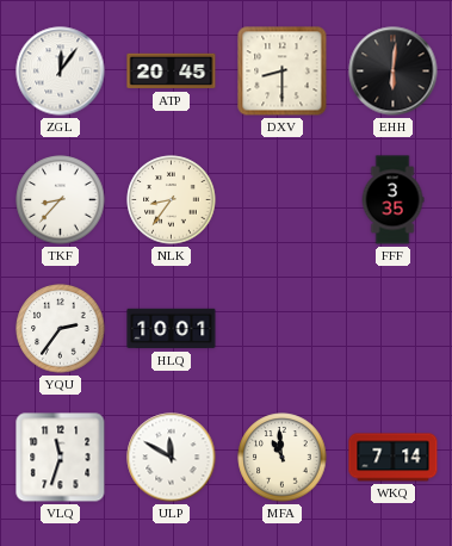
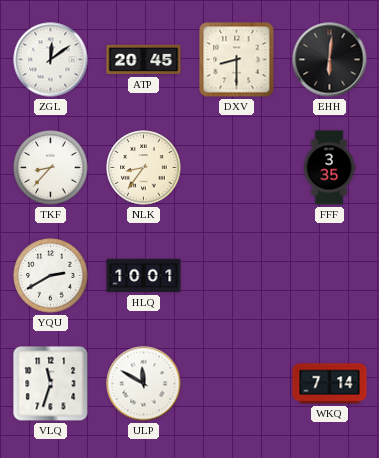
ZGL: 12:06 -> 12:09 (51, 60)
YQU: 2:36 -> 2:40 (51, 276)
MFA: 10:59 -> none (283, 458)
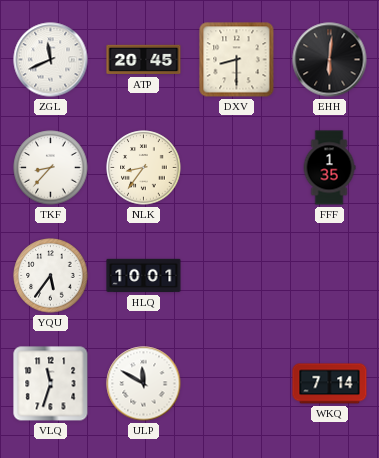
ZGL: 12:09 -> 11:41 (51, 60)
FFF: 3:35 -> 1:35 (329, 168)
YQU: 2:40 -> 5:36 (51, 276)
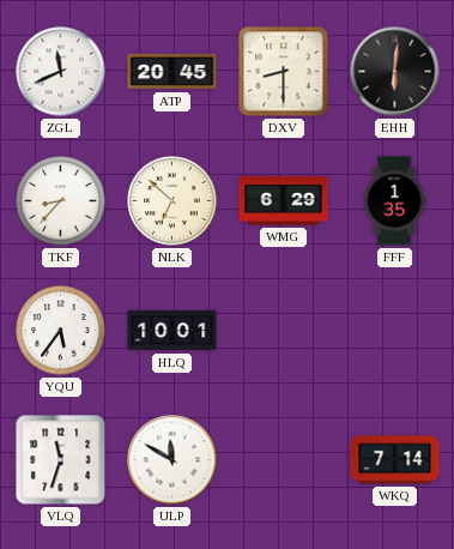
NLK: 8:36 -> 6:52 (172, 201)
WMG: none -> 6:29 (284, 201)
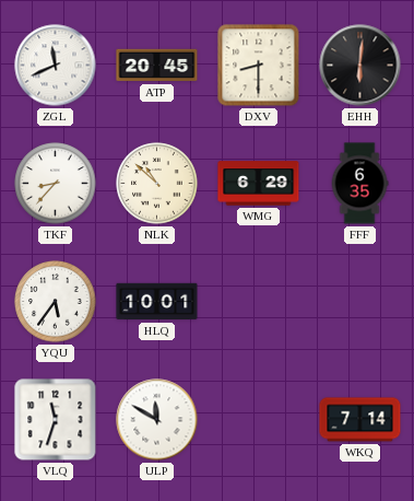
NLK: 6:52 -> 10:52 (157, 184)
FFF: 1:35 -> 6:35 (359, 184)
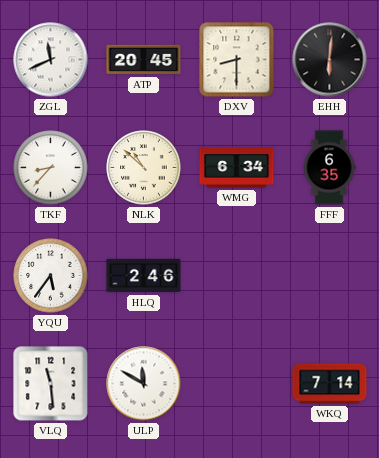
WMG: 6:29 -> 6:34 (237, 168)
HLQ: 10:01 -> 2:46 (144, 276)
VLQ: 11:33 -> 11:29 (51, 384)
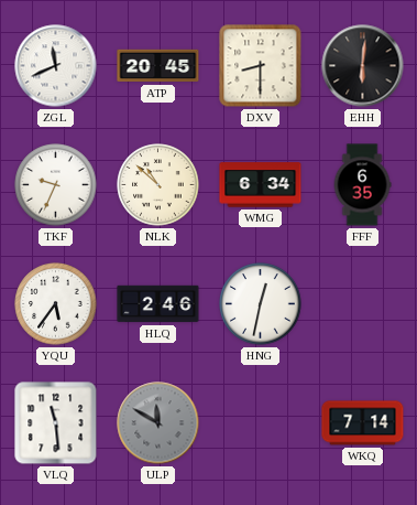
TKF: 8:37 -> 9:34 (56, 185)
HNG: none -> 12:32 (261, 304)
ULP dial: white -> grey (158, 423)
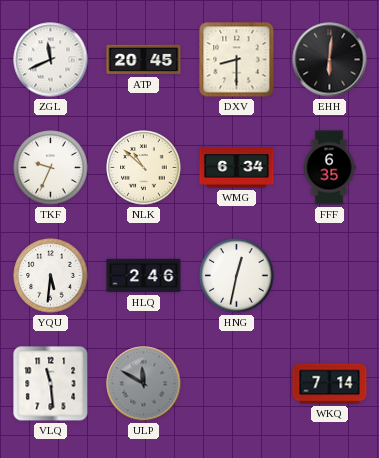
YQU: 5:36 -> 5:31 (51, 276)
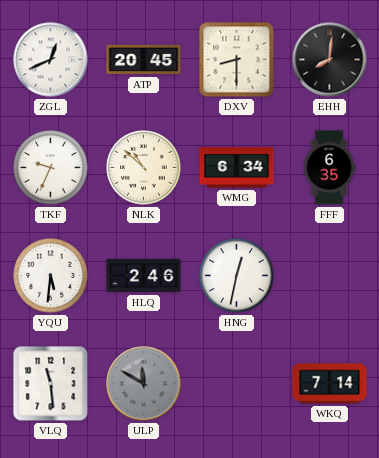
ZGL: 11:41 -> 12:41 (51, 60)
EHH: 6:01 -> 8:01 (330, 60)
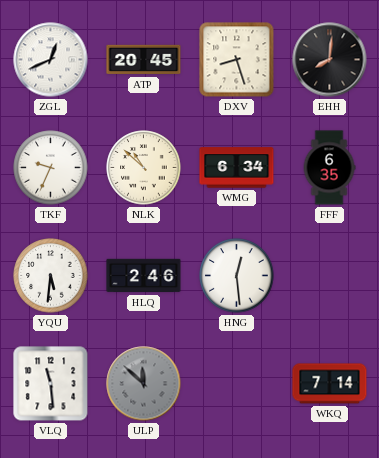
DXV: 8:30 -> 8:27 (237, 60)
HNG: 12:32 -> 12:29 (237, 276)
ULP: 11:50 -> 11:52 (144, 384)
